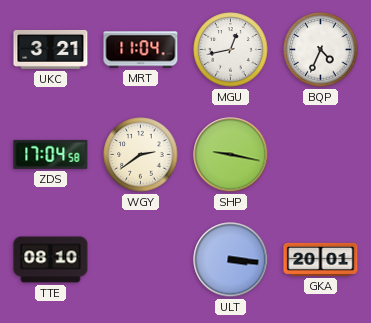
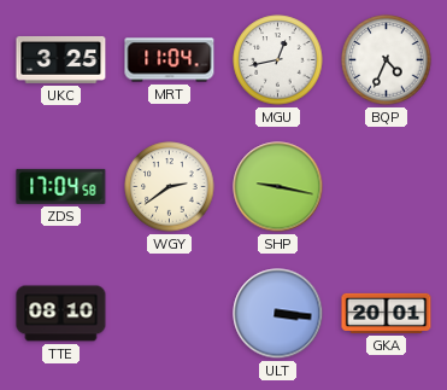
UKC: 3:21 -> 3:25 (61, 59)
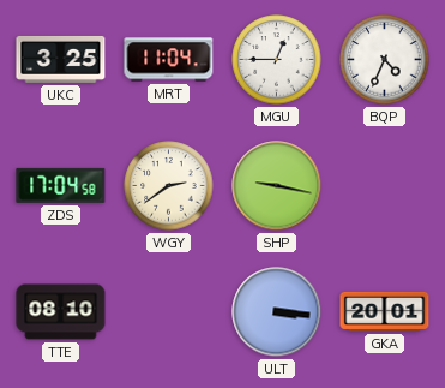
MGU: 12:43 -> 12:45 (277, 60)
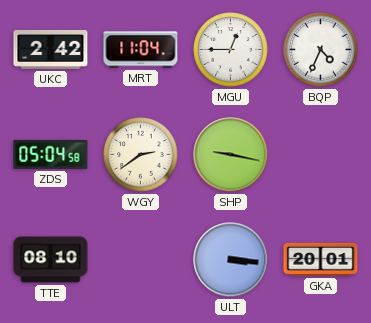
UKC: 3:25 -> 2:42 (51, 49)
ZDS: 17:04 -> 05:04 (51, 154)
